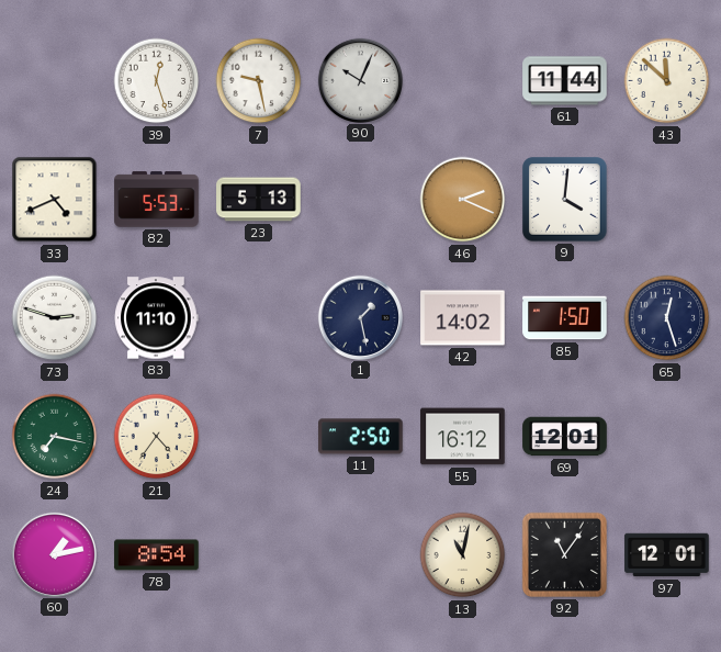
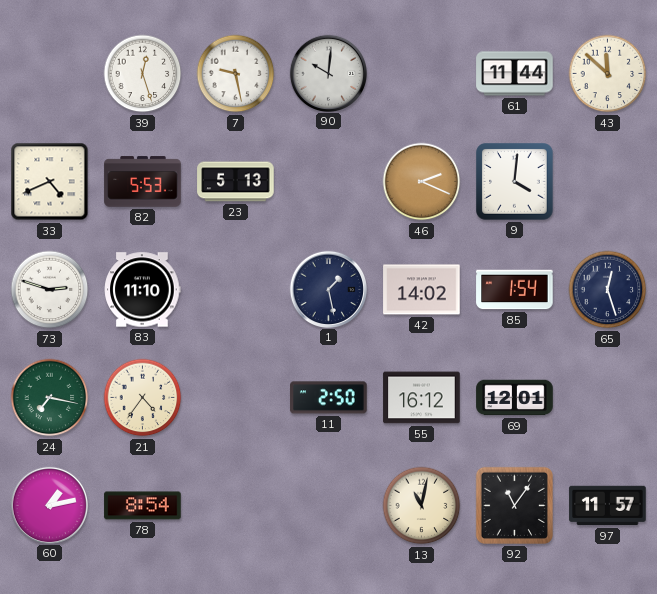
90: 10:04 -> 10:01 (328, 73)
85: 1:50 -> 1:54 (515, 290)
97: 12:01 -> 11:57 (608, 506)
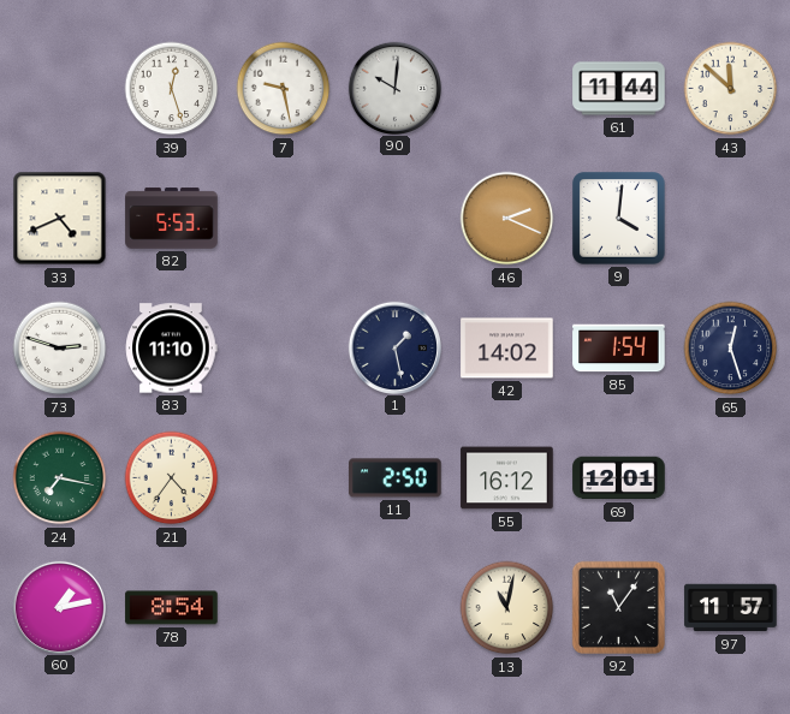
23: 5:13 -> none (236, 182)
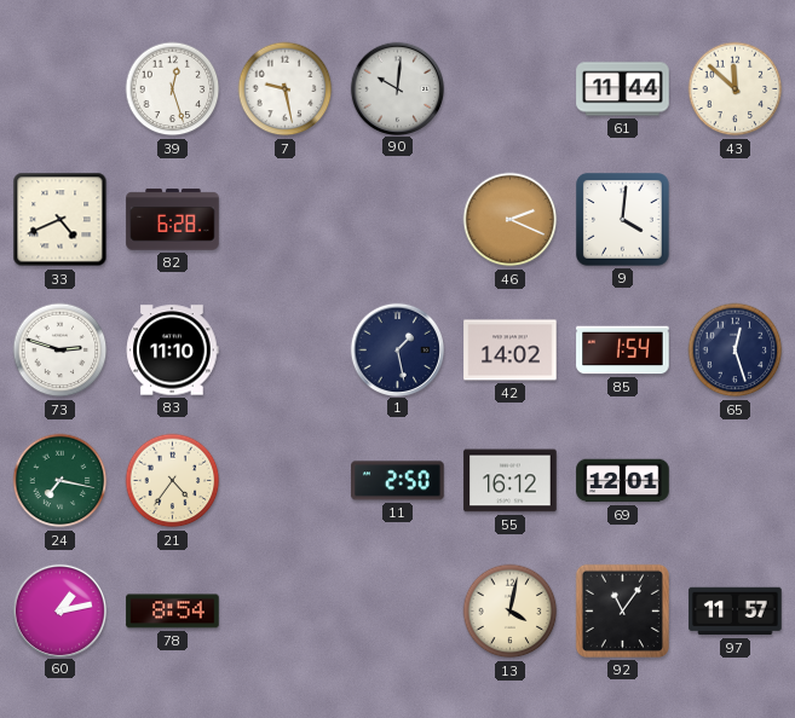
82: 5:53 -> 6:28 (173, 220)
13: 11:02 -> 4:02 (511, 612)
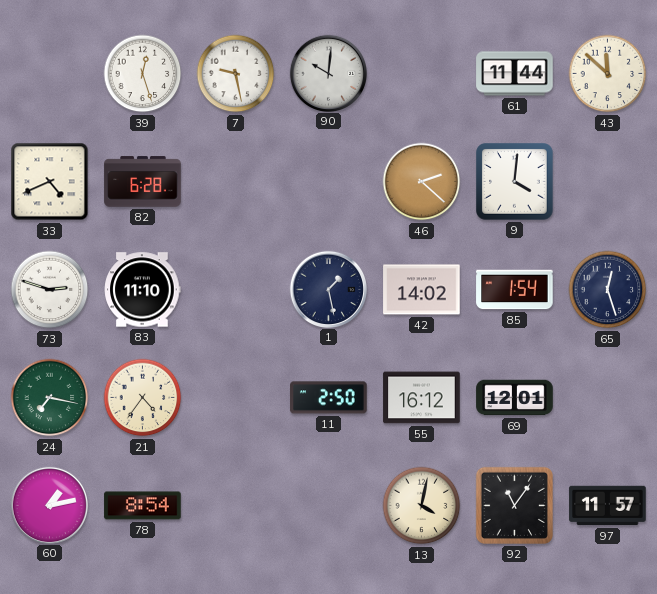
46: 2:19 -> 2:22 (422, 182)
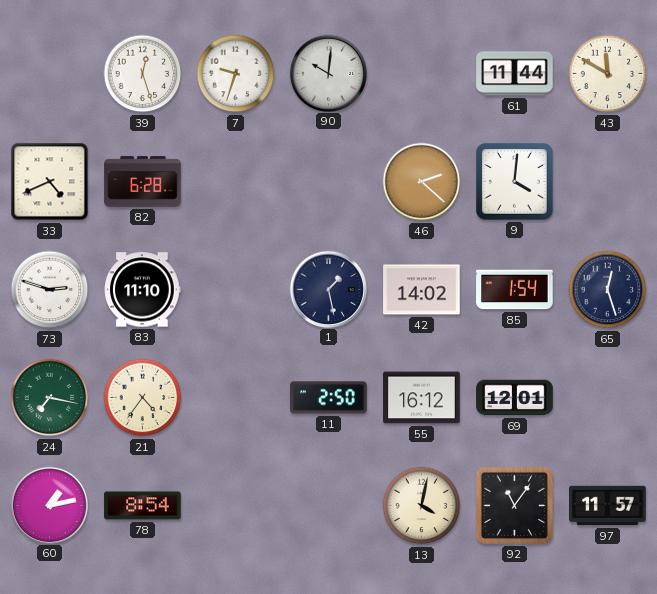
7: 9:28 -> 9:33 (236, 74)
43: 11:52 -> 11:50 (608, 74)
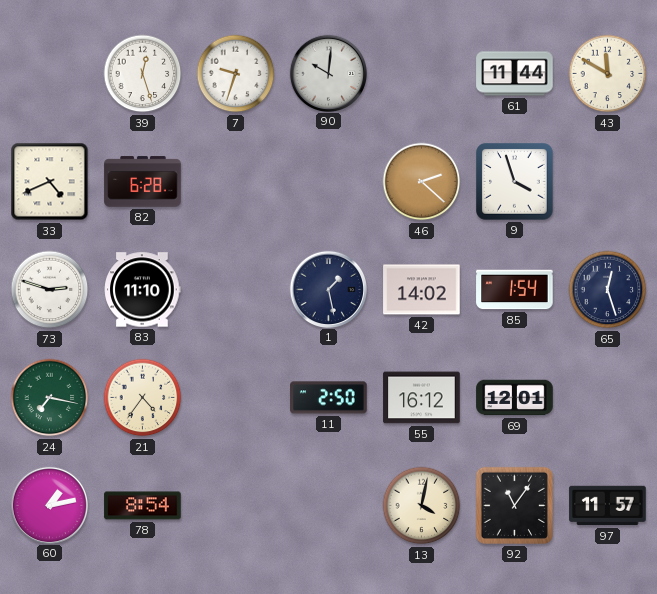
9: 4:01 -> 3:57 (515, 182)
